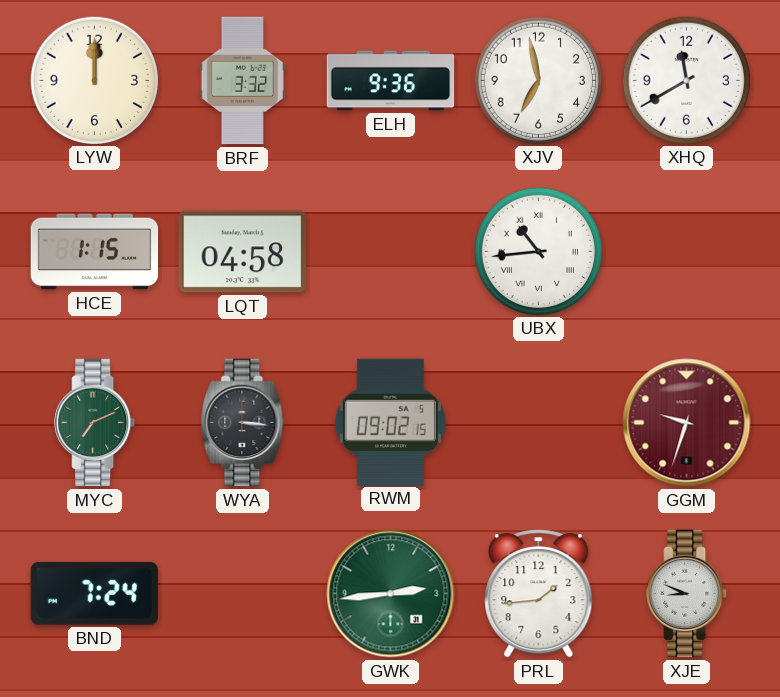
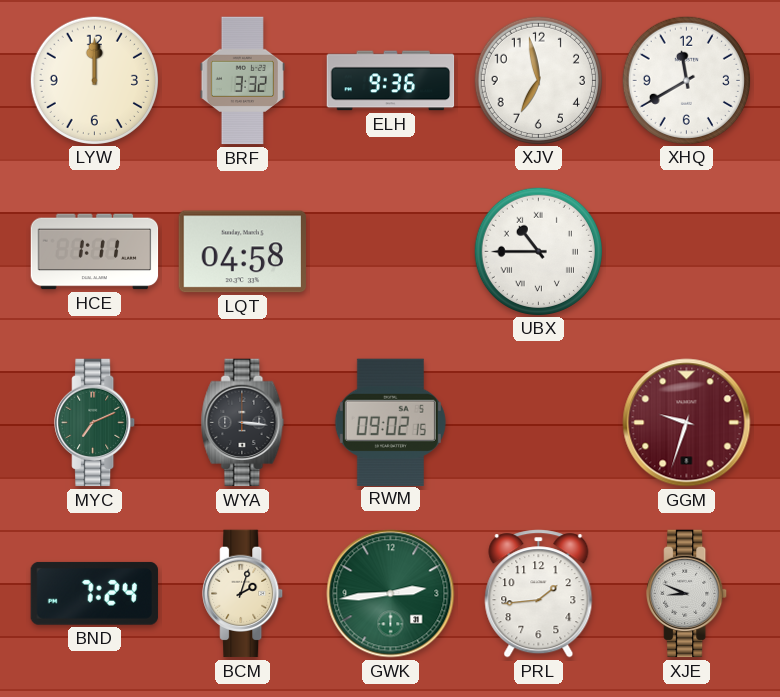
HCE: 1:15 -> 1:11 (95, 252)
UBX: 10:44 -> 10:45 (538, 251)
BCM: none -> 2:03 (243, 594)
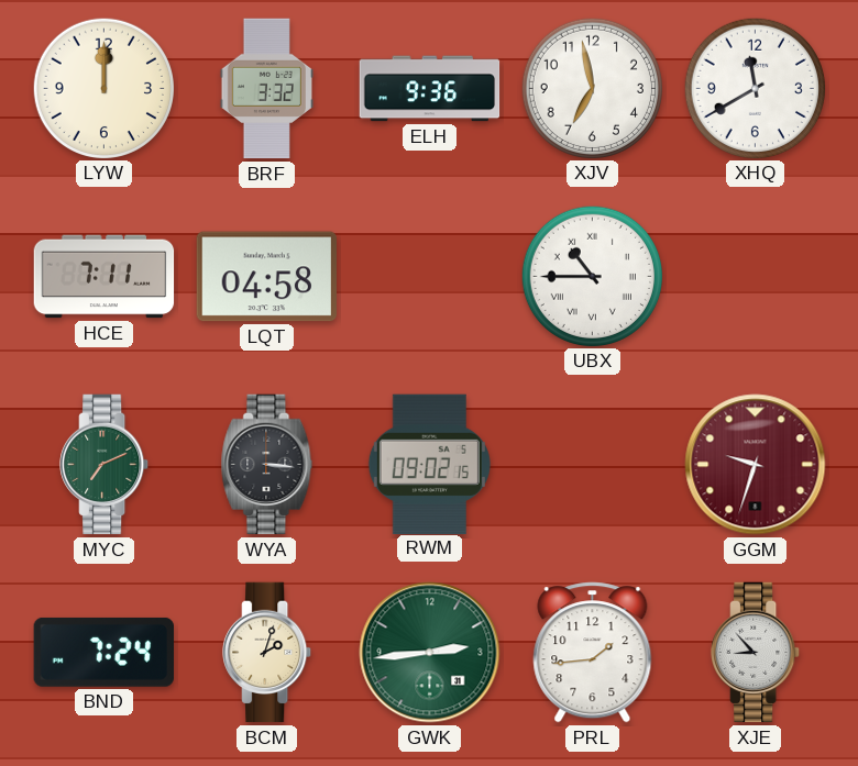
HCE: 1:11 -> 7:11 (105, 277)
XJE: 8:49 -> 8:53 (756, 653)
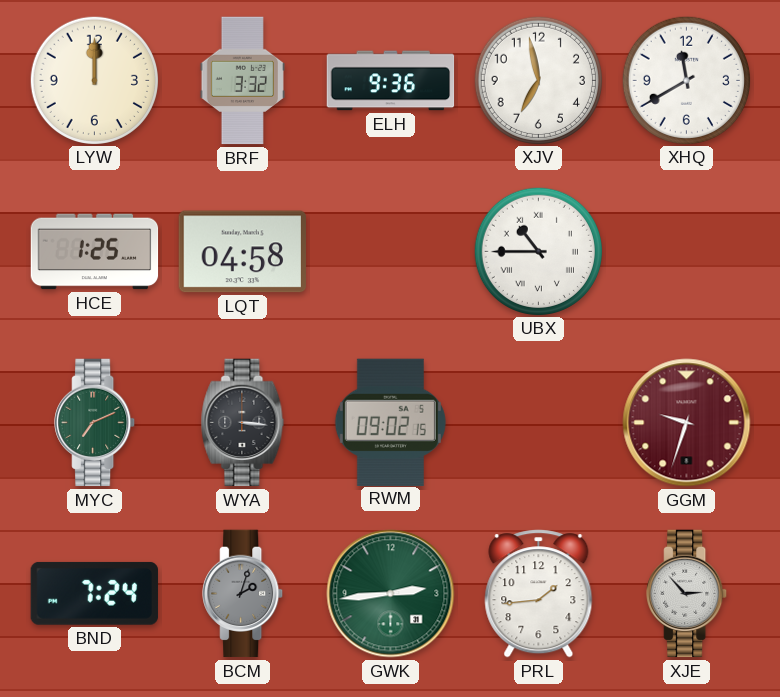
HCE: 7:11 -> 1:25 (95, 252)
BCM dial: cream -> grey (243, 594)
XJE: 8:53 -> 2:53 (687, 594)
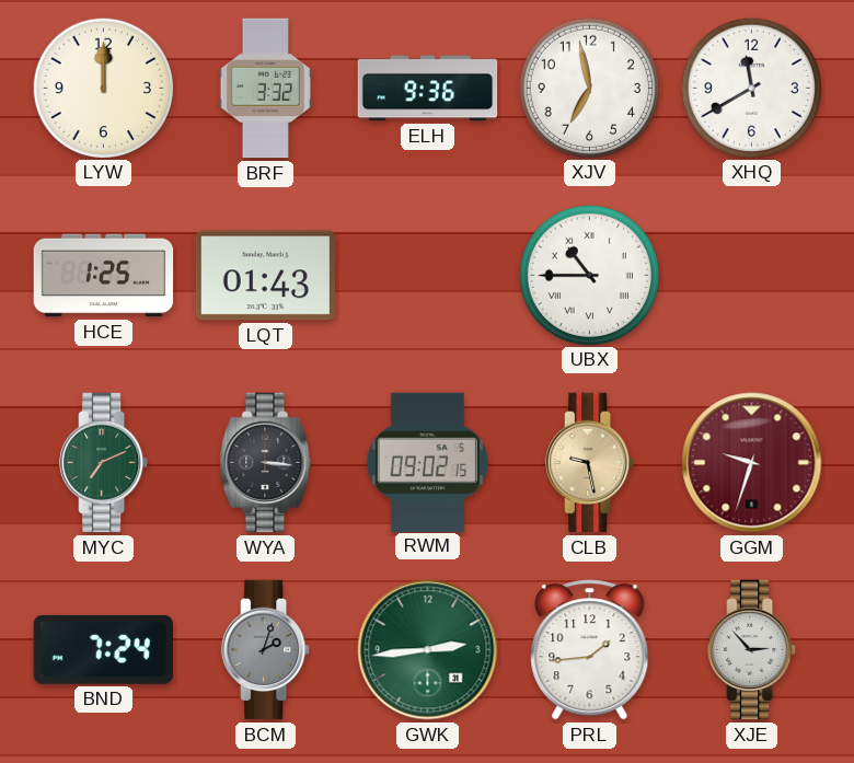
LQT: 04:58 -> 01:43 (266, 276)
CLB: none -> 9:28 (590, 463)
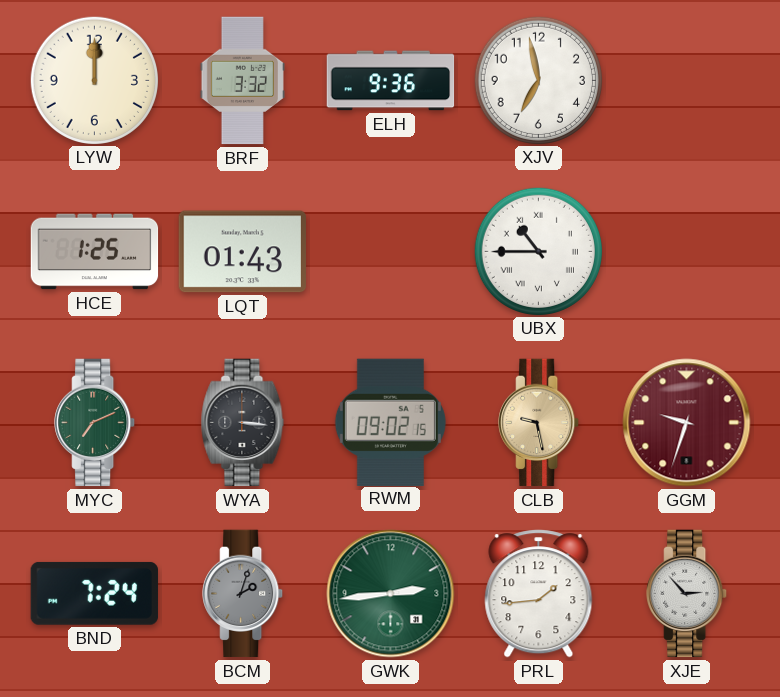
XHQ: 11:40 -> none (751, 88)
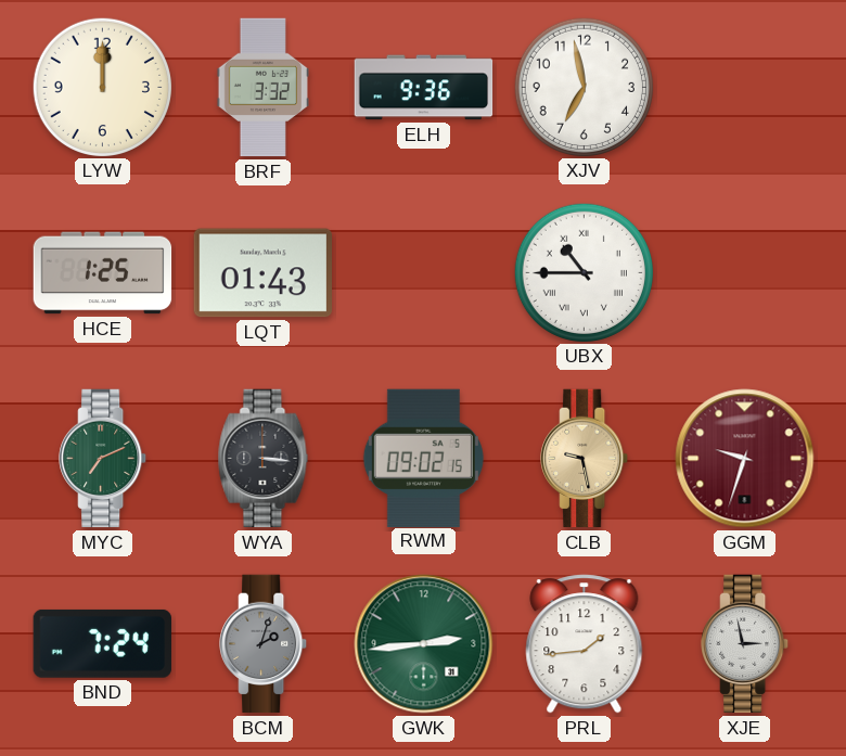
XJE: 2:53 -> 2:58 (745, 644)
